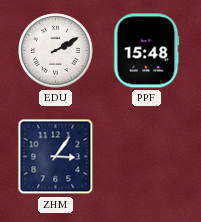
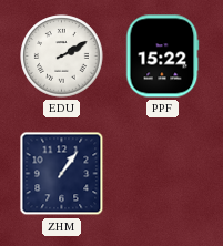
PPF: 15:48 -> 15:22 (162, 57)
ZHM: 3:06 -> 1:06 (62, 174)
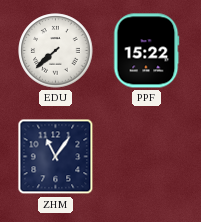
EDU: 2:10 -> 7:38 (56, 51)
ZHM: 1:06 -> 11:06 (56, 157)
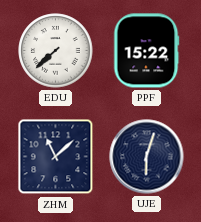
ZHM: 11:06 -> 11:08 (56, 157)
UJE: none -> 6:03 (147, 157)
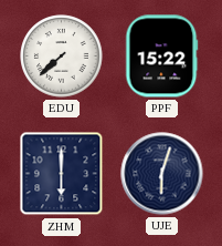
ZHM: 11:08 -> 6:00 (62, 174)
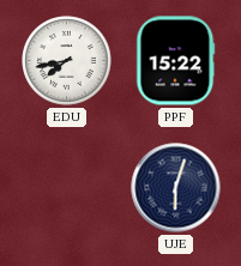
EDU: 7:38 -> 7:43 (67, 61)
ZHM: 6:00 -> none (62, 174)
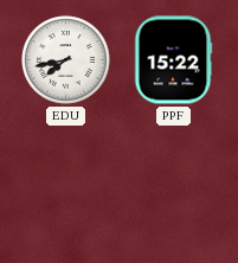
UJE: 6:03 -> none (176, 188)
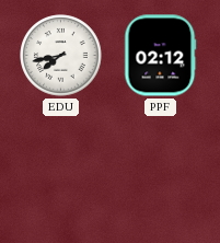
PPF: 15:22 -> 02:12 (160, 56)
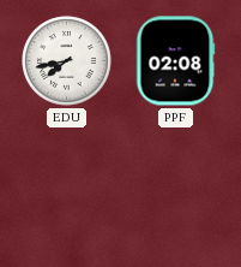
PPF: 02:12 -> 02:08 (175, 61)
